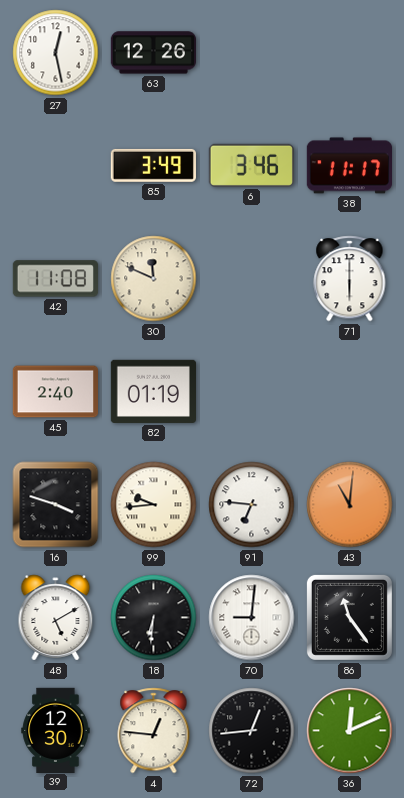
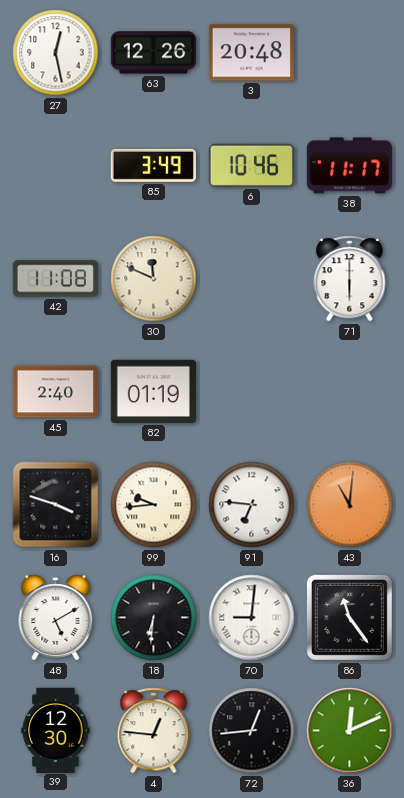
3: none -> 20:48 (251, 53)
6: 3:46 -> 10:46 (251, 165)
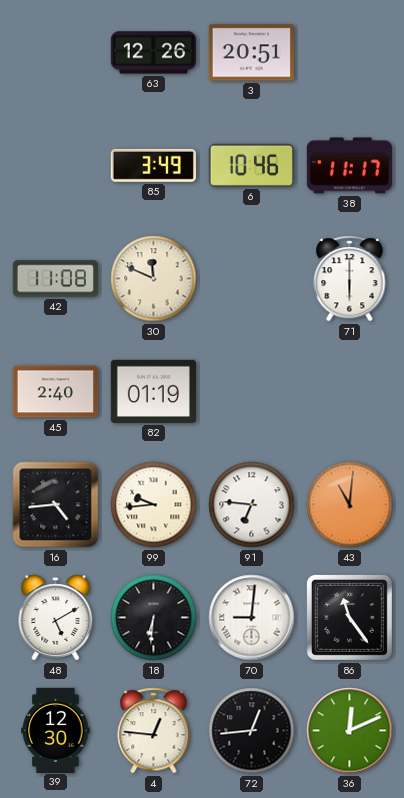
27: 12:28 -> none (56, 53)
3: 20:48 -> 20:51 (251, 53)
16: 3:48 -> 4:44 (56, 505)
